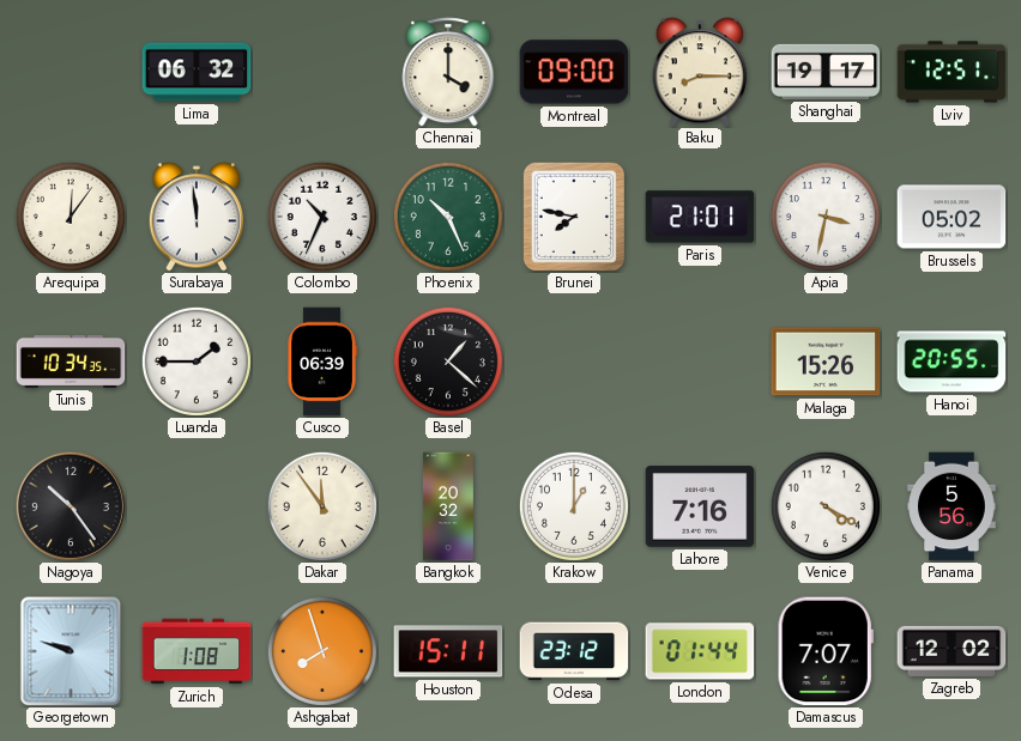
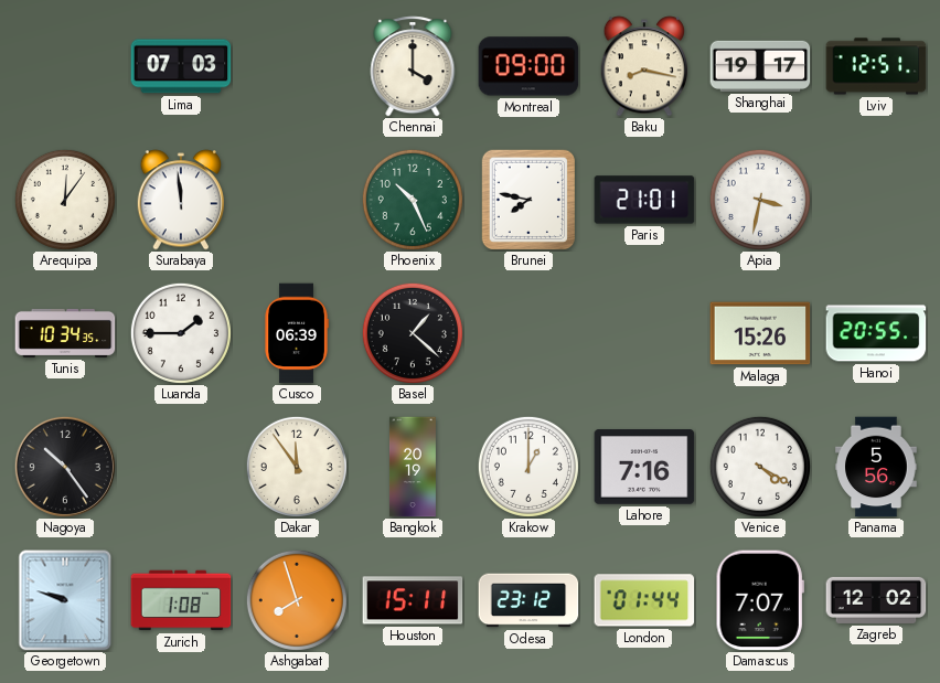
Lima: 06:32 -> 07:03 (181, 66)
Baku: 8:15 -> 8:17 (644, 66)
Colombo: 10:34 -> none (322, 217)
Brussels: 05:02 -> none (951, 217)
Bangkok: 20:32 -> 20:19 (413, 467)
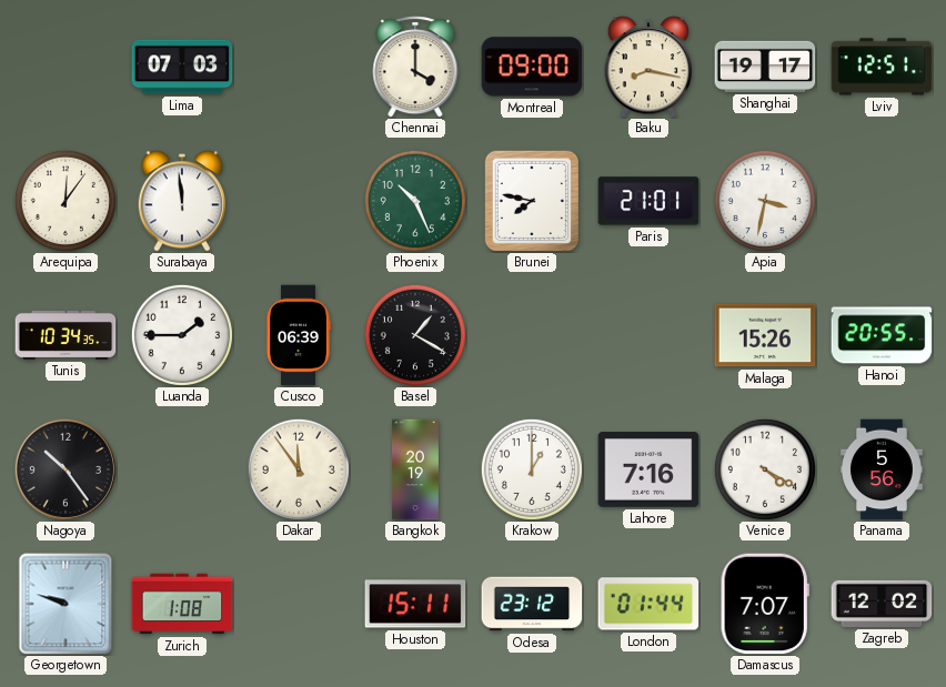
Basel: 1:22 -> 1:20 (415, 335)
Ashgabat: 7:57 -> none (297, 600)
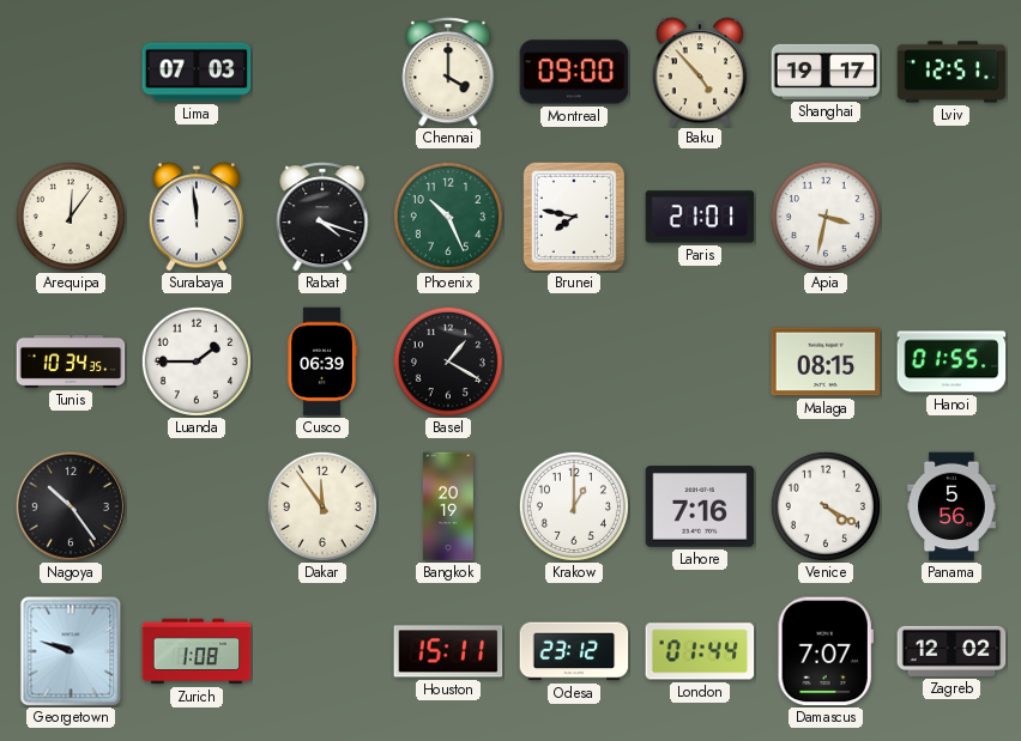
Baku: 8:17 -> 4:53 (700, 72)
Rabat: none -> 4:18 (322, 217)
Malaga: 15:26 -> 08:15 (826, 362)
Hanoi: 20:55 -> 01:55 (951, 362)
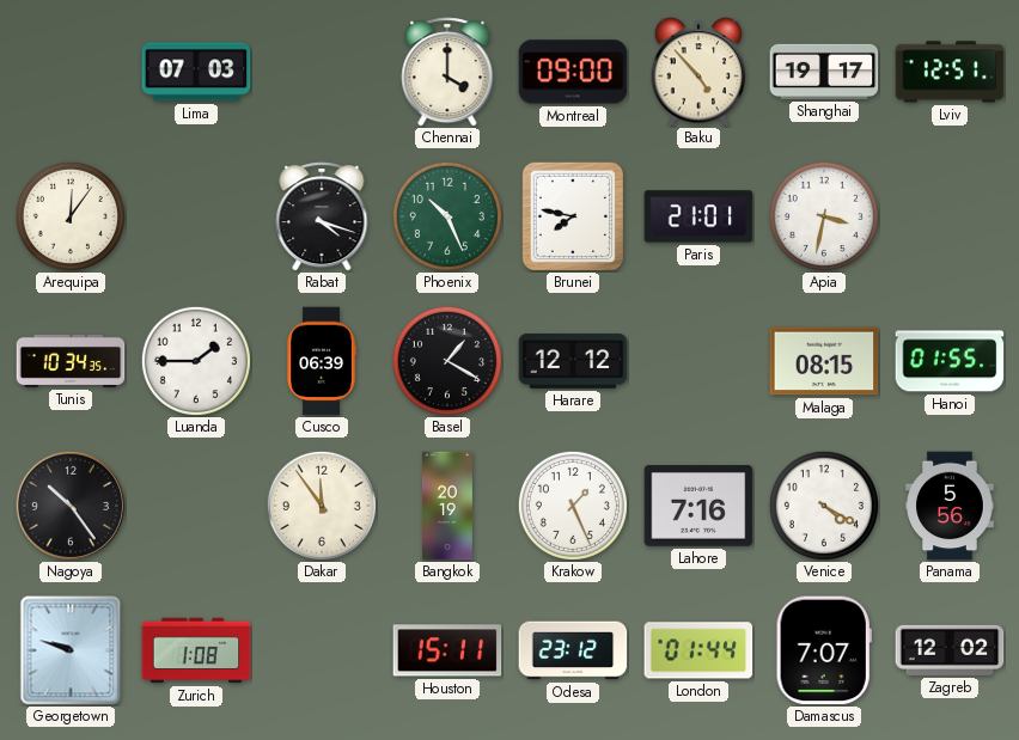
Surabaya: 11:59 -> none (197, 217)
Harare: none -> 12:12 (573, 361)
Krakow: 1:00 -> 1:26 (573, 506)
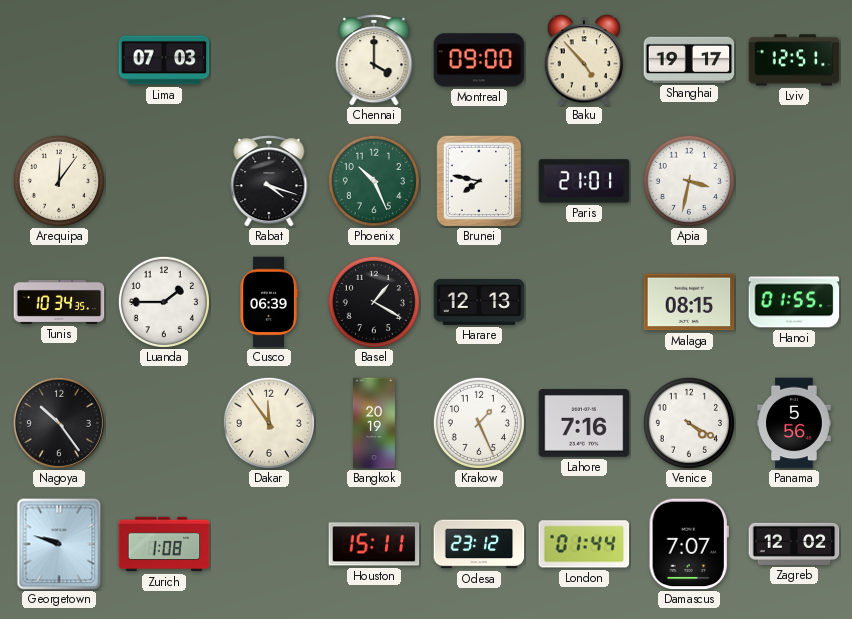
Harare: 12:12 -> 12:13 (479, 302)
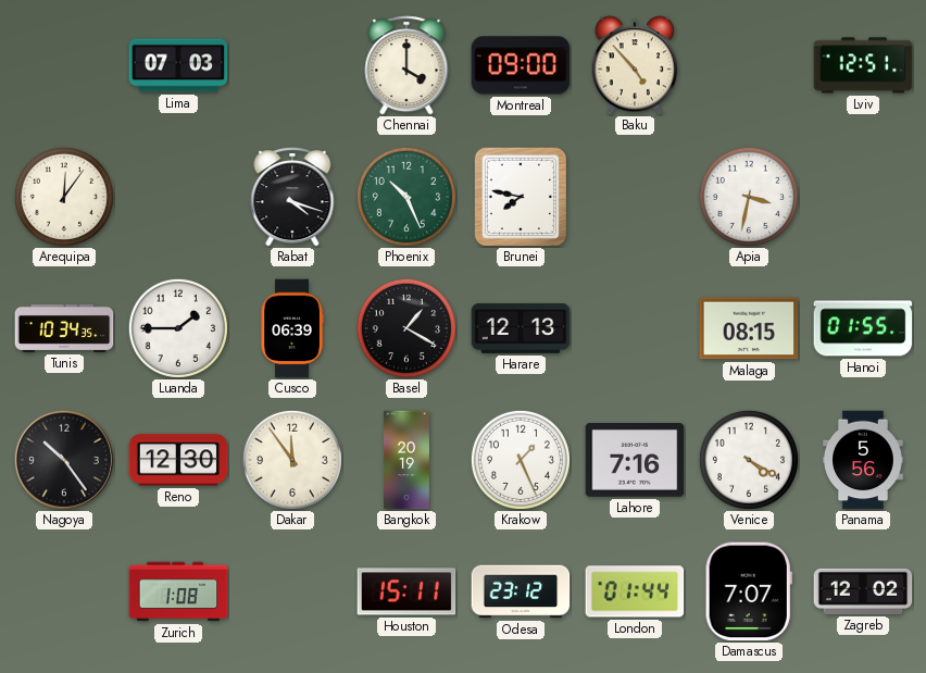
Shanghai: 19:17 -> none (689, 60)
Paris: 21:01 -> none (584, 181)
Reno: none -> 12:30 (178, 460)
Georgetown: 9:48 -> none (59, 544)
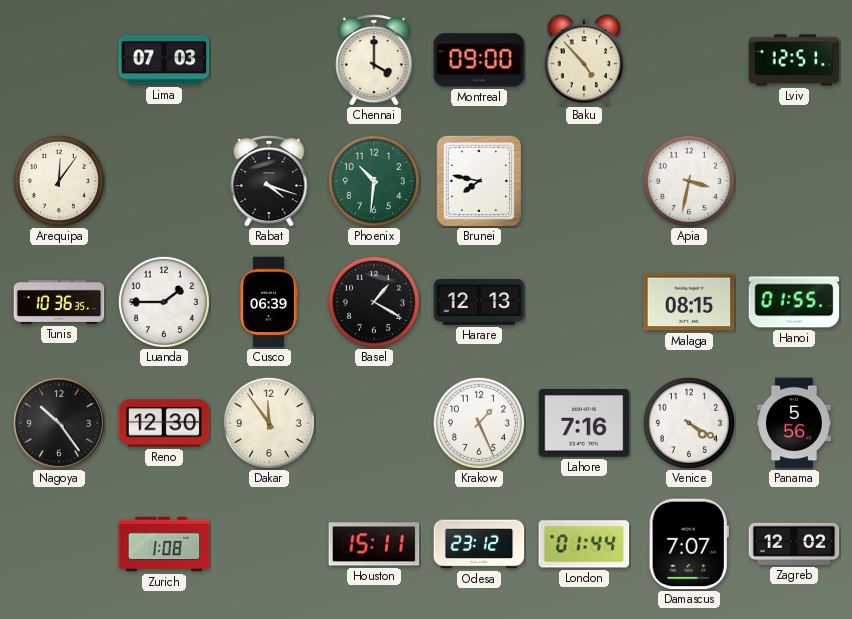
Phoenix: 10:26 -> 10:31 (374, 181)
Tunis: 10:34 -> 10:36 (59, 302)
Bangkok: 20:19 -> none (406, 460)
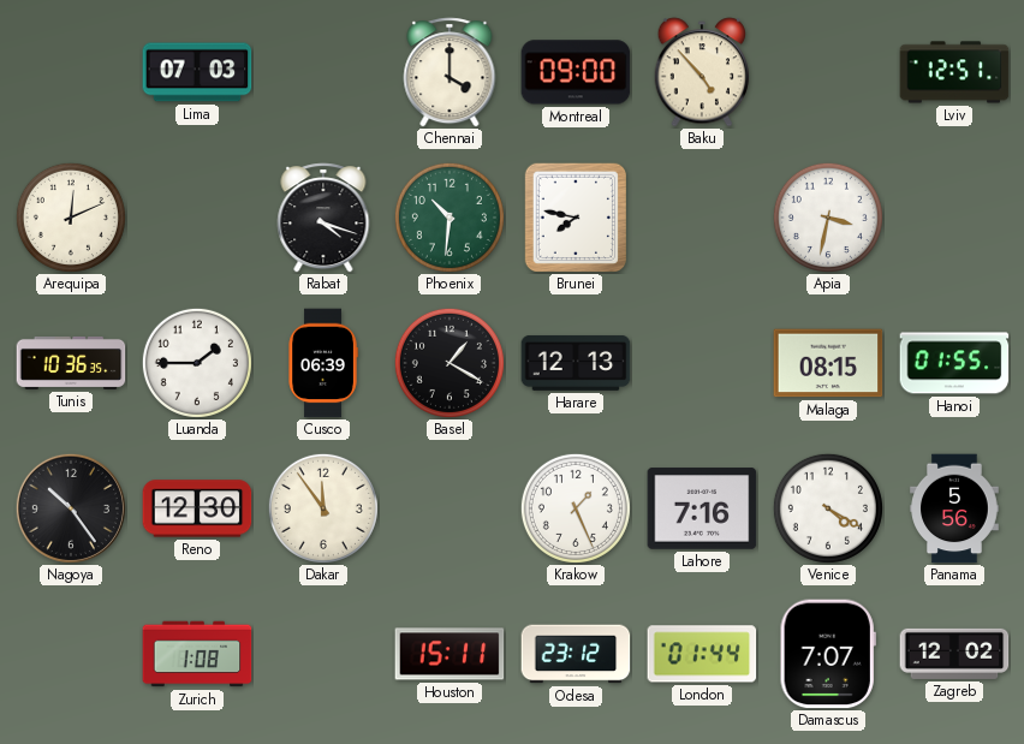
Arequipa: 12:06 -> 12:11 (71, 218)
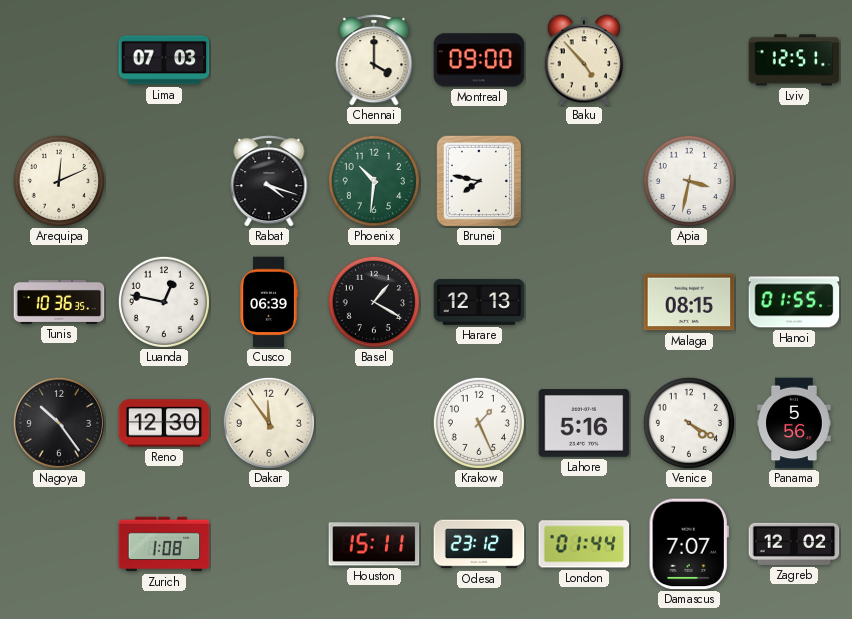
Luanda: 1:45 -> 12:47 (164, 302)
Lahore: 7:16 -> 5:16 (584, 423)
